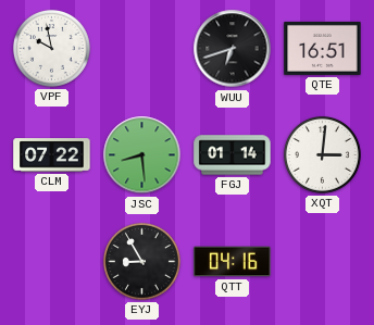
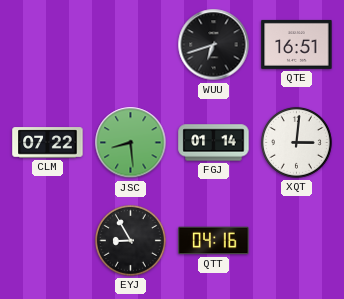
VPF: 9:58 -> none (51, 48)
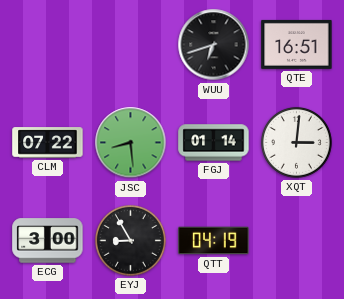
ECG: none -> 3:00 (48, 241)
QTT: 04:16 -> 04:19 (214, 241)
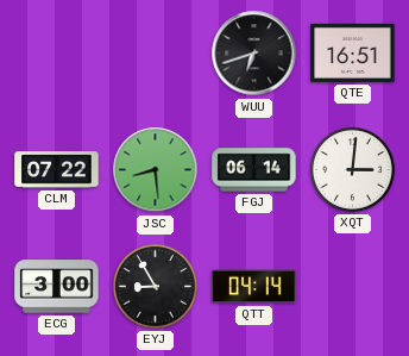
FGJ: 01:14 -> 06:14 (254, 170)
QTT: 04:19 -> 04:14 (254, 287)
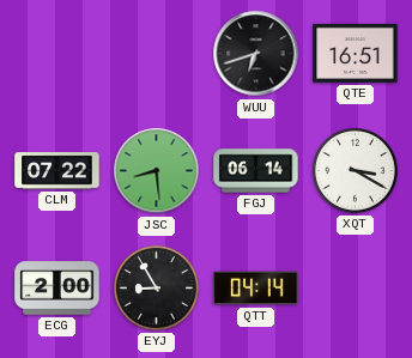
XQT: 3:01 -> 3:20 (355, 170)
ECG: 3:00 -> 2:00 (57, 289)
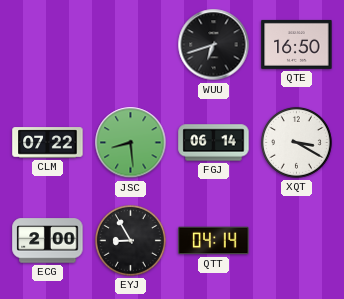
QTE: 16:51 -> 16:50 (297, 44)
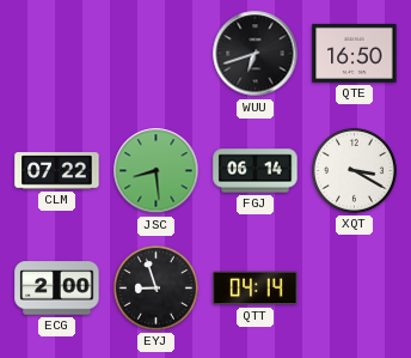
EYJ: 8:55 -> 8:57 (155, 287)
